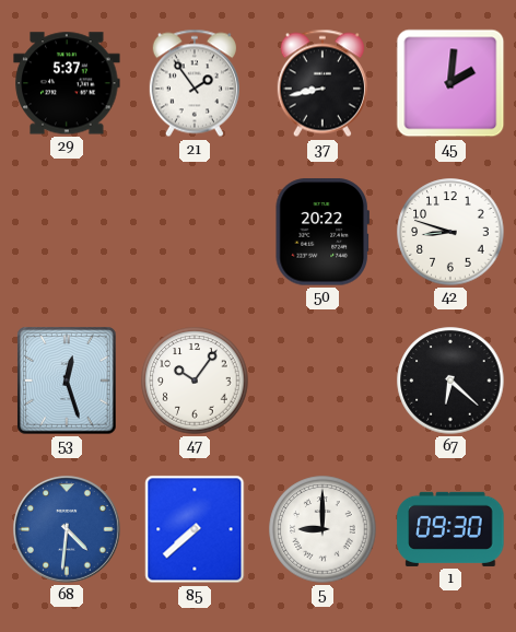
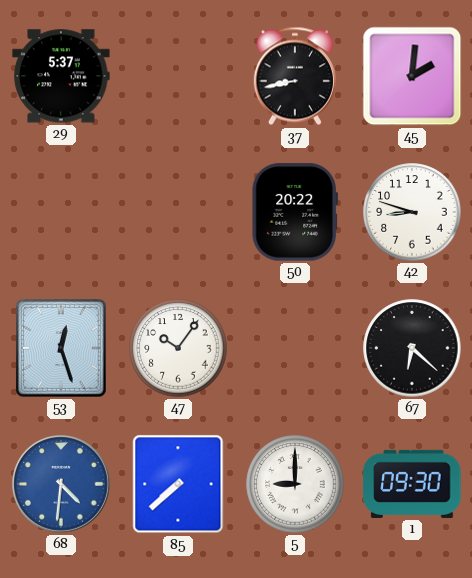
21: 1:54 -> none (195, 83)
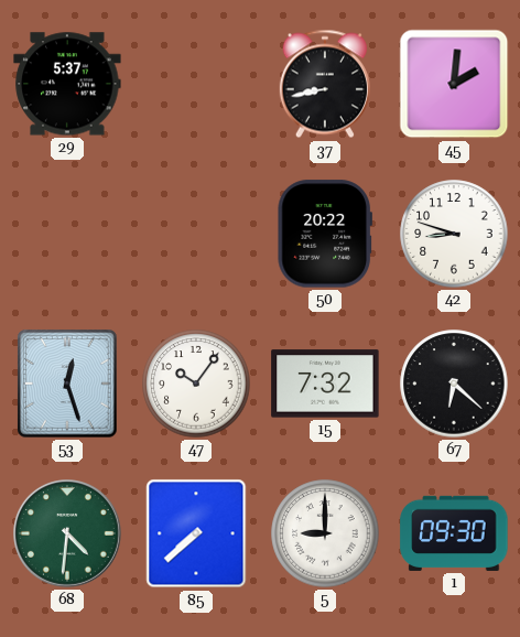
15: none -> 7:32 (325, 384)
68 dial: blue -> green (68, 535)
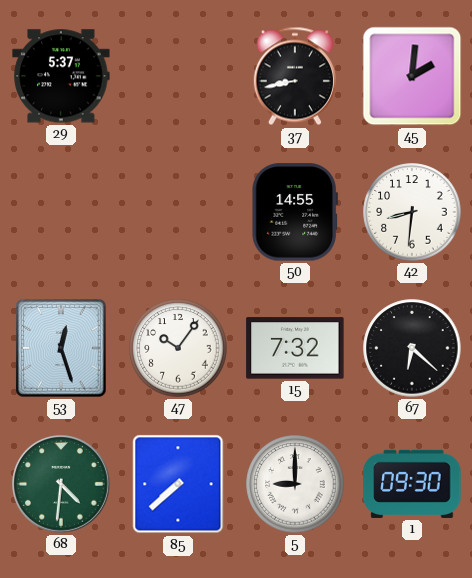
50: 20:22 -> 14:55 (295, 212)
42: 8:48 -> 8:31 (412, 212)
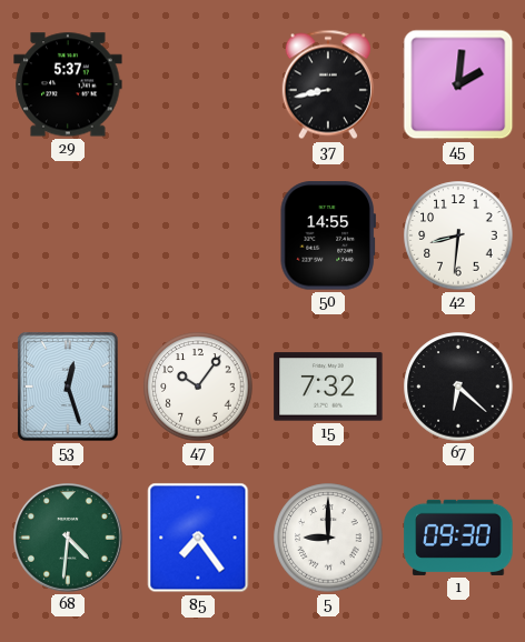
85: 7:38 -> 7:24 (198, 538)
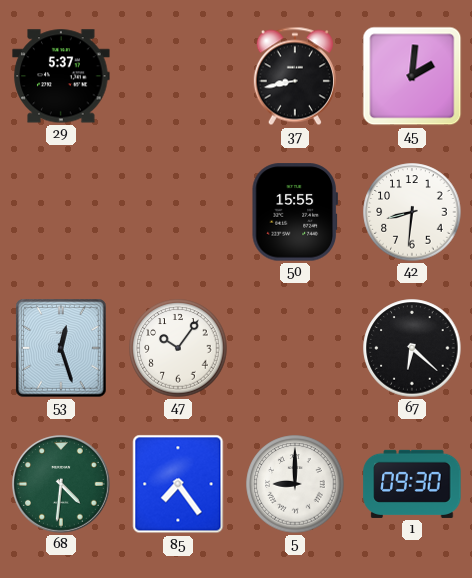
50: 14:55 -> 15:55 (295, 212)
15: 7:32 -> none (328, 387)
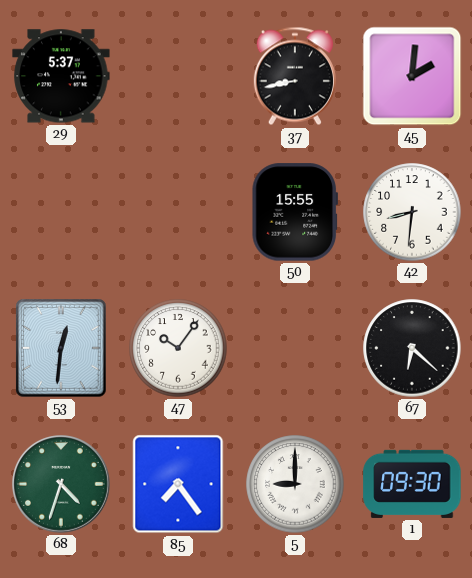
53: 12:27 -> 12:31 (61, 348)
68: 4:31 -> 4:33 (62, 485)
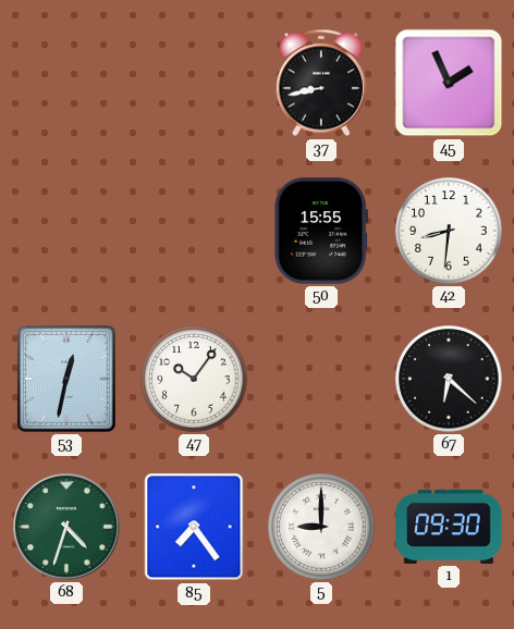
29: 5:37 -> none (61, 76)
45: 2:01 -> 1:56 (449, 83)
53: 12:31 -> 12:32 (66, 379)
